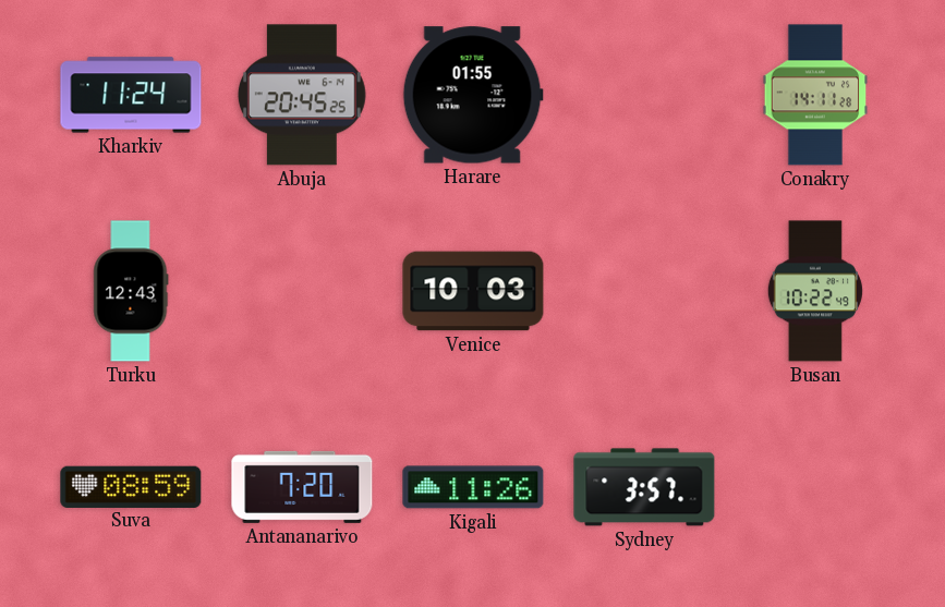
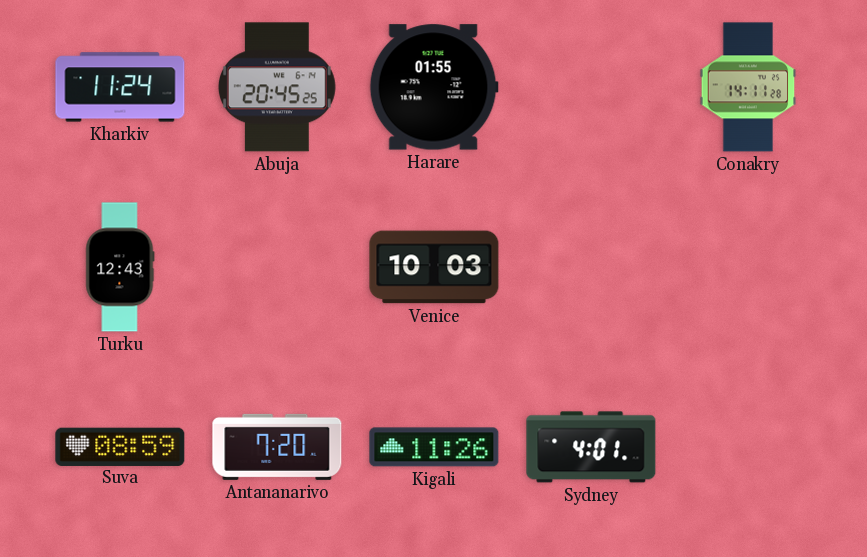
Busan: 10:22 -> none (815, 291)
Sydney: 3:57 -> 4:01 (591, 447)
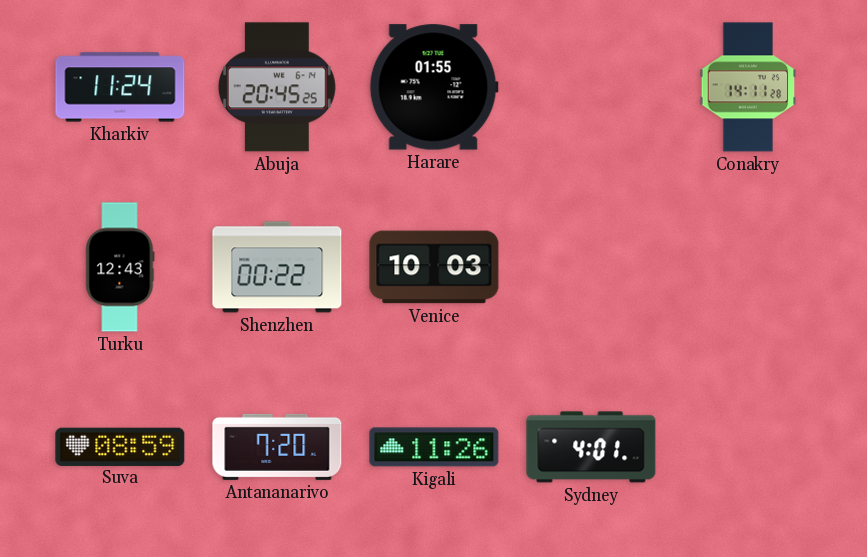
Shenzhen: none -> 00:22 (277, 267)
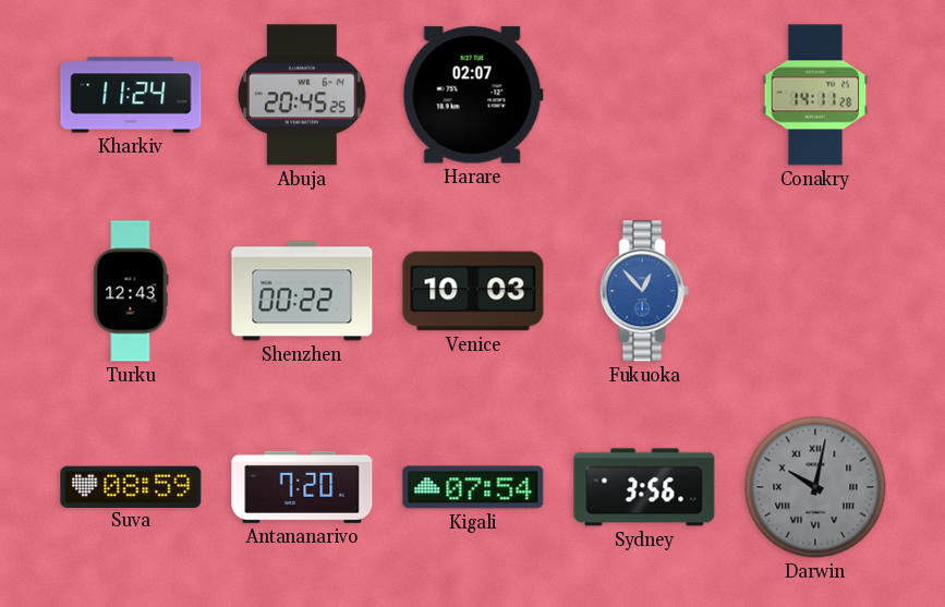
Harare: 01:55 -> 02:07 (473, 95)
Fukuoka: none -> 12:53 (644, 291)
Kigali: 11:26 -> 07:54 (473, 487)
Sydney: 4:01 -> 3:56 (644, 487)
Darwin: none -> 10:02 (815, 487)
